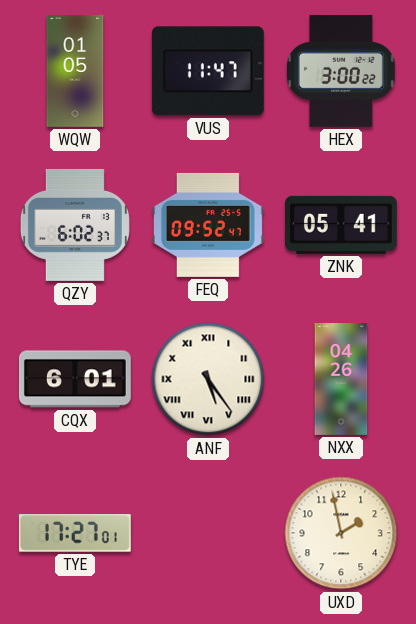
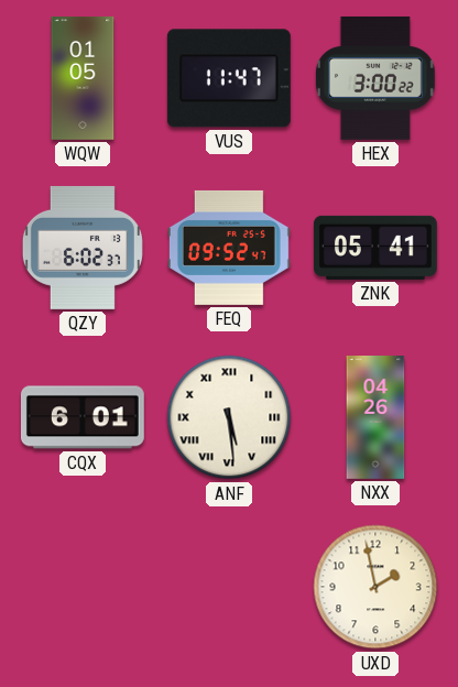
ANF: 5:24 -> 5:29 (229, 417)
TYE: 17:27 -> none (75, 534)
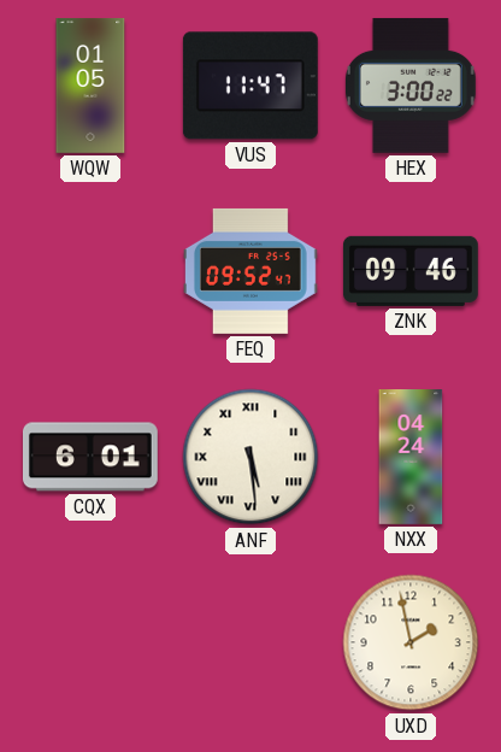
QZY: 6:02 -> none (83, 248)
ZNK: 05:41 -> 09:46 (411, 271)
NXX: 04:26 -> 04:24 (411, 458)
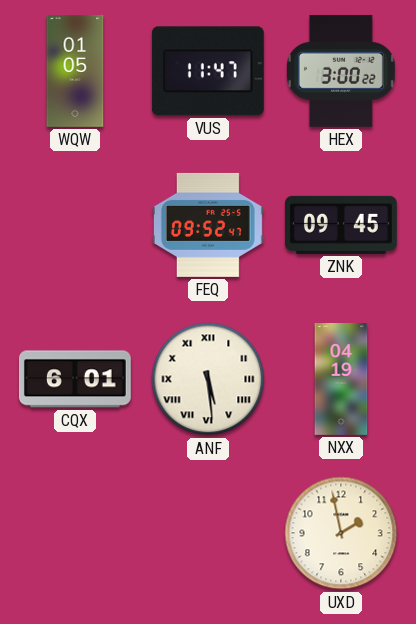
ZNK: 09:46 -> 09:45 (341, 225)
NXX: 04:24 -> 04:19 (341, 380)
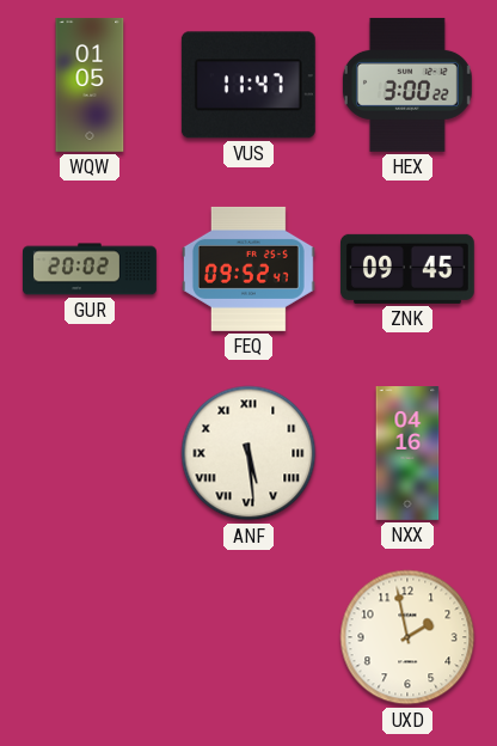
GUR: none -> 20:02 (91, 269)
CQX: 6:01 -> none (75, 379)
NXX: 04:19 -> 04:16 (407, 454)
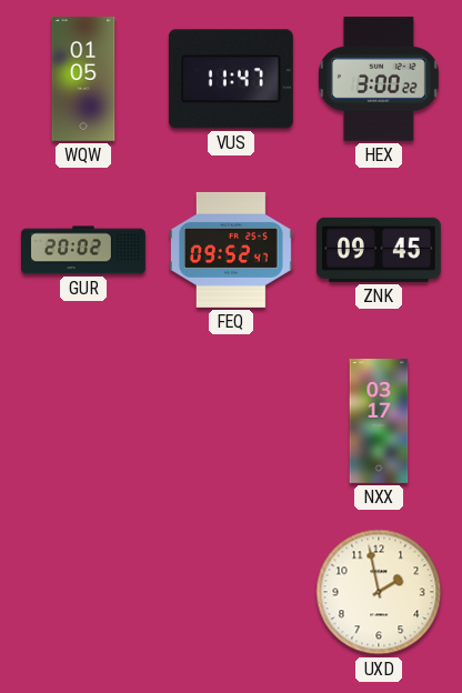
ANF: 5:29 -> none (249, 453)
NXX: 04:16 -> 03:17 (379, 422)
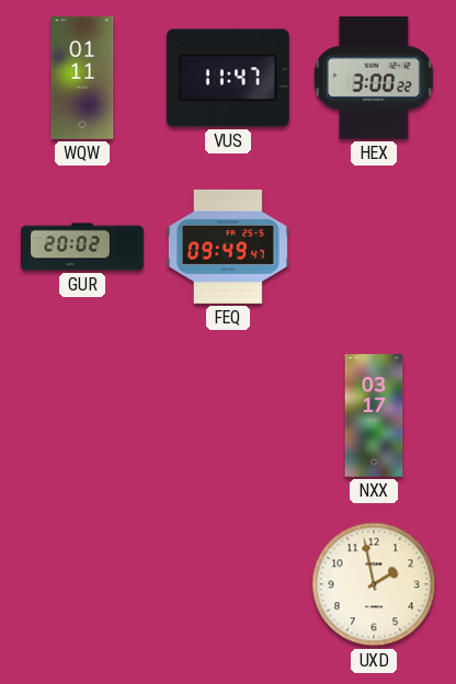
WQW: 01:05 -> 01:11 (82, 79)
FEQ: 09:52 -> 09:49 (228, 247)
ZNK: 09:45 -> none (379, 250)
